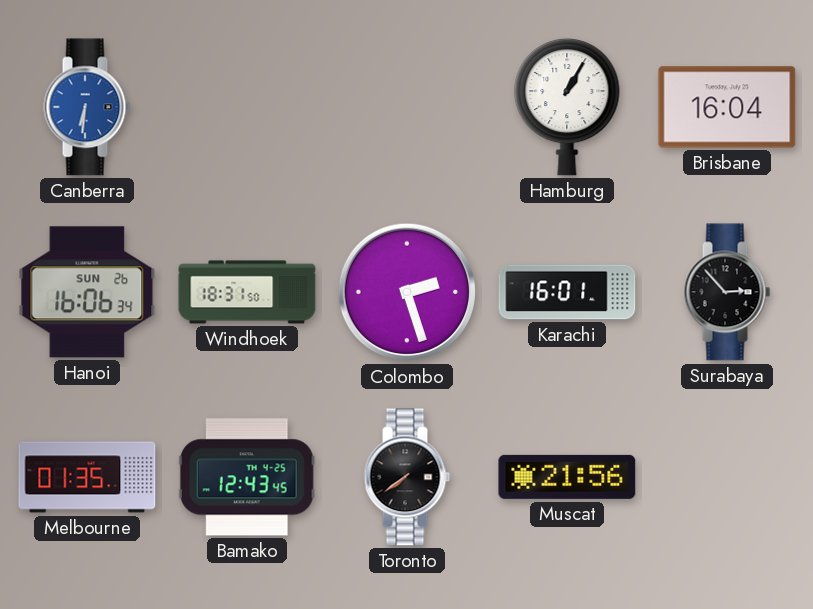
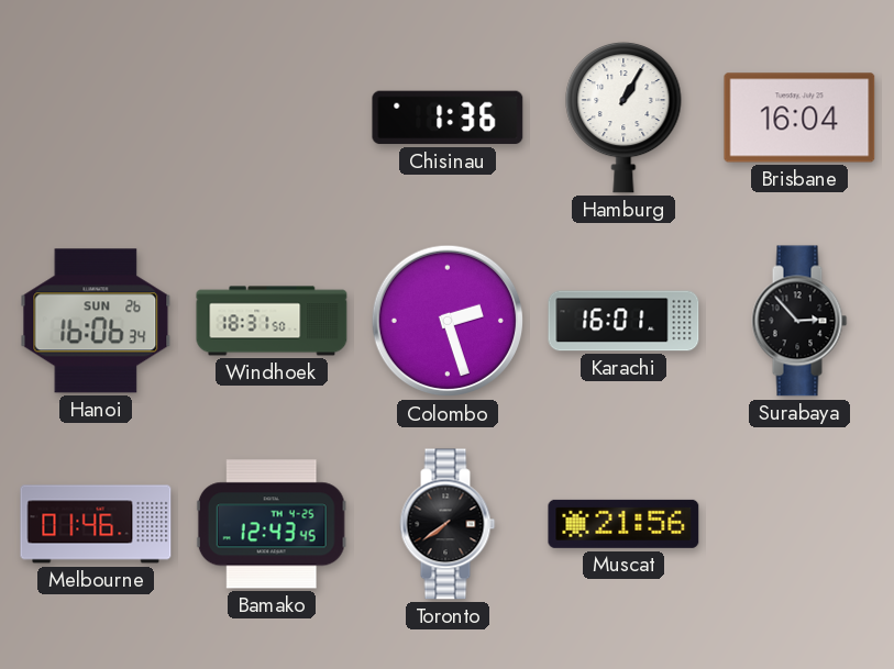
Canberra: 6:31 -> none (87, 107)
Chisinau: none -> 1:36 (448, 118)
Melbourne: 01:35 -> 01:46 (96, 524)
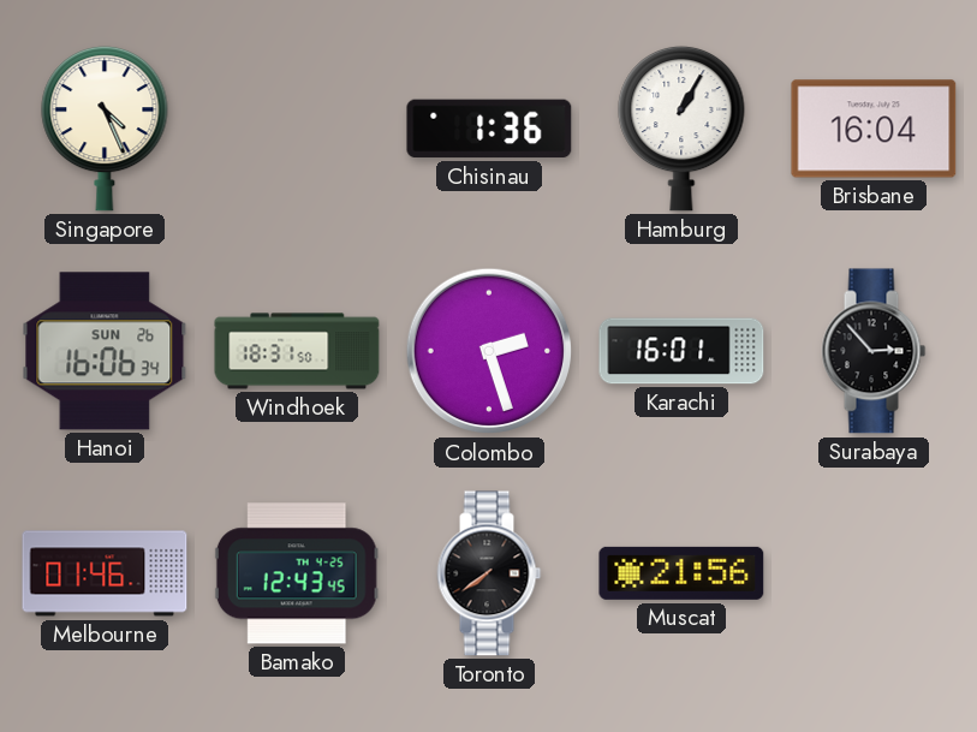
Singapore: none -> 4:26 (105, 129)
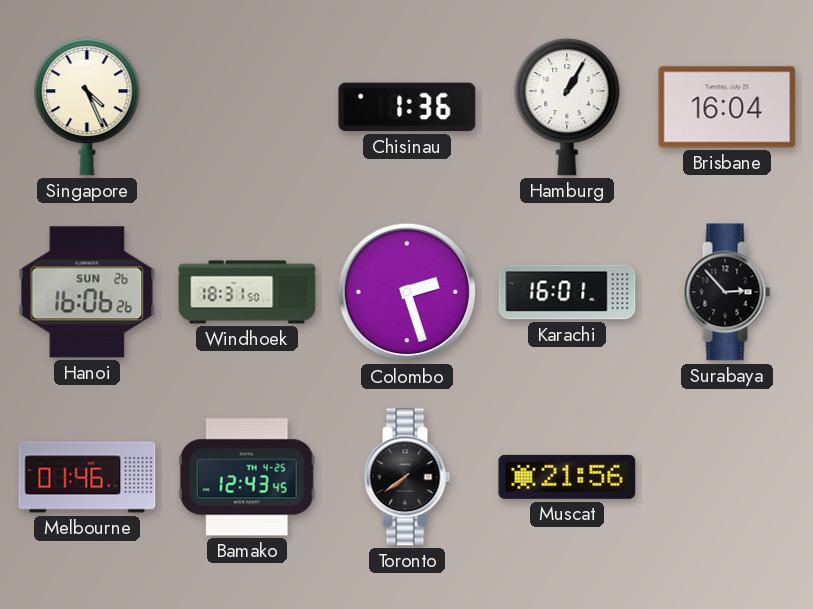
Hanoi: 16:06:34 -> 16:06:26 (87, 292)
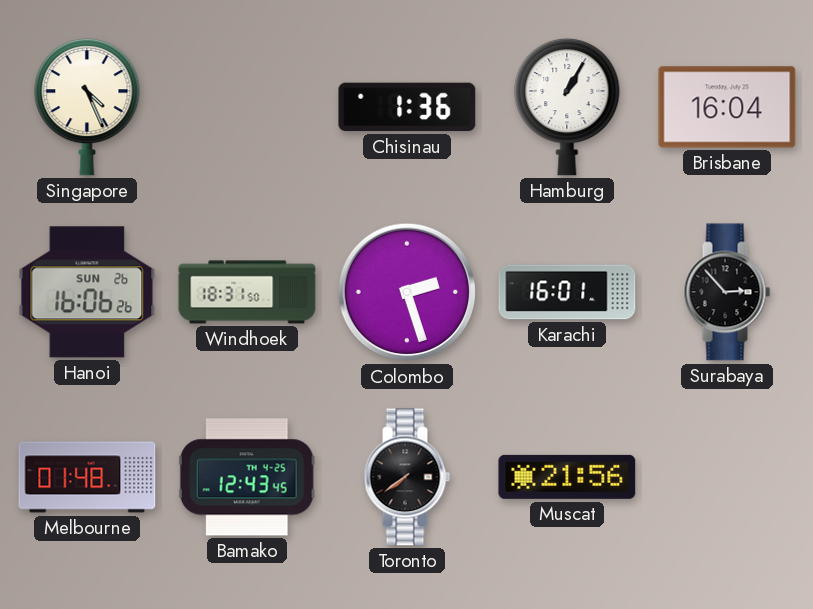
Melbourne: 01:46 -> 01:48 (87, 477)
